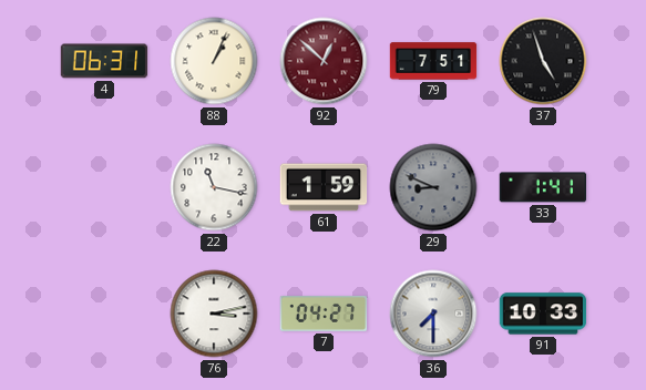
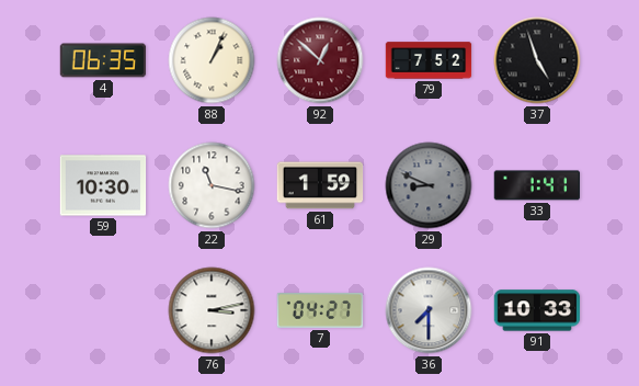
4: 06:31 -> 06:35 (103, 60)
79: 7:51 -> 7:52 (429, 60)
59: none -> 10:30 (103, 185)
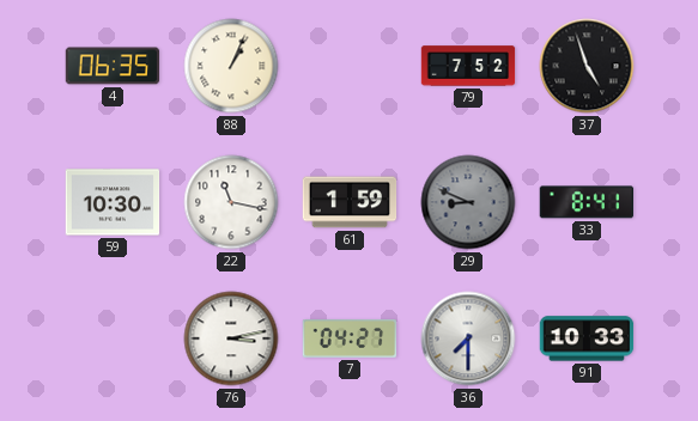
92: 12:52 -> none (320, 60)
33: 1:41 -> 8:41 (585, 202)
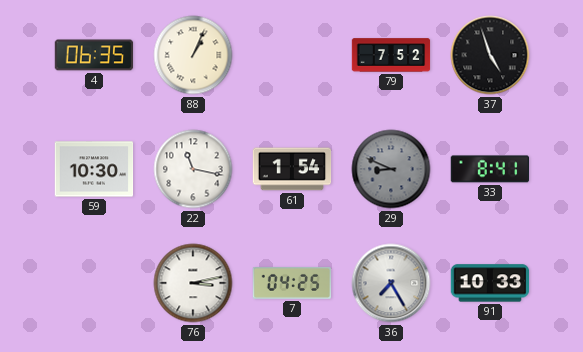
61: 1:59 -> 1:54 (292, 169)
7: 04:27 -> 04:25 (292, 283)
36: 7:30 -> 7:25 (391, 283)
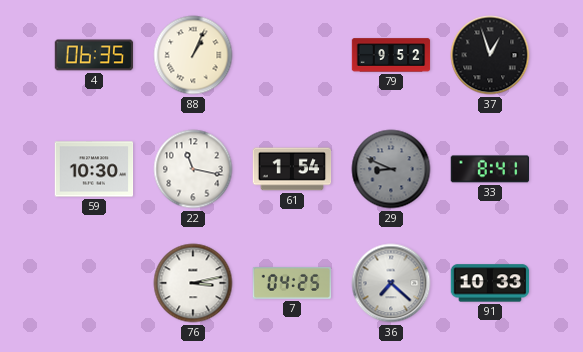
79: 7:52 -> 9:52 (391, 55)
37: 4:57 -> 12:57 (490, 55)
36: 7:25 -> 7:22 (391, 283)
